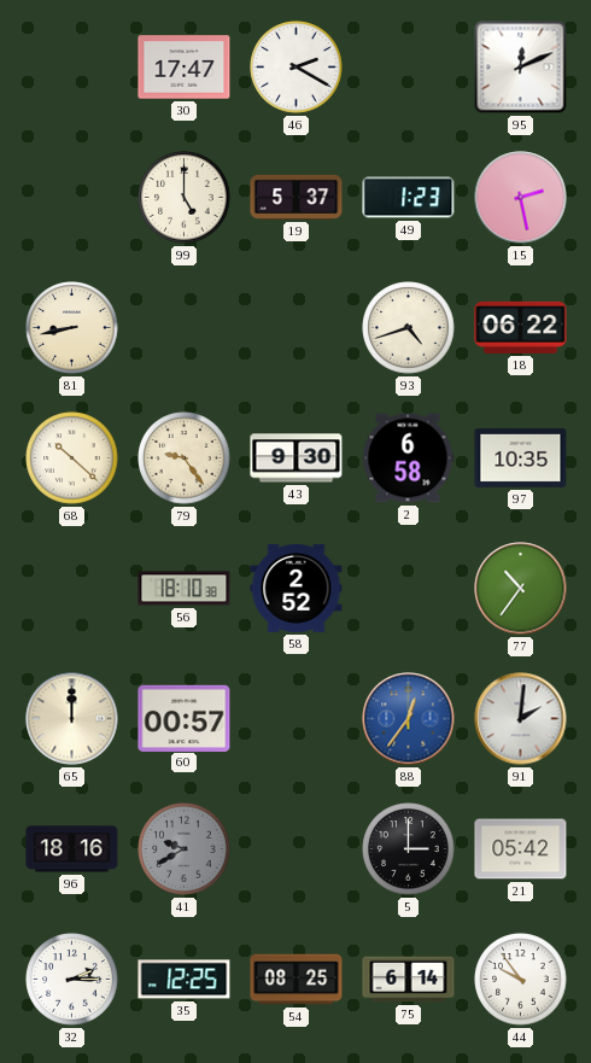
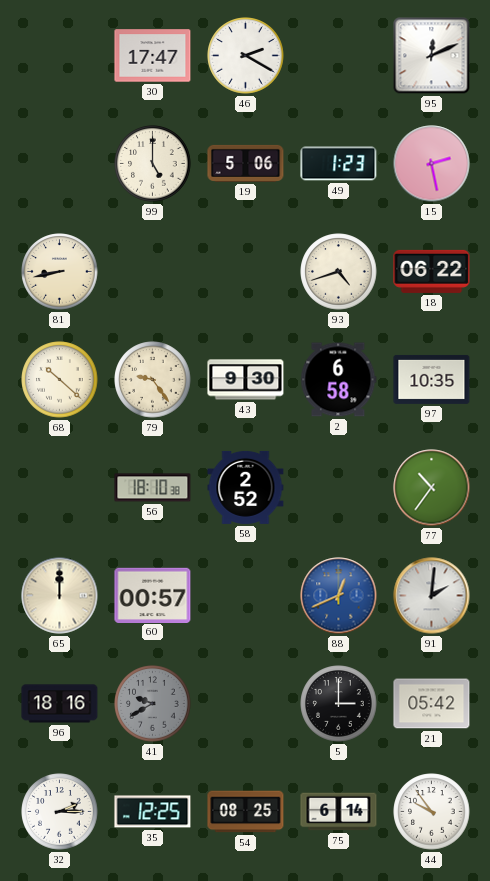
19: 5:37 -> 5:06 (246, 163)
88: 12:36 -> 12:41 (339, 596)
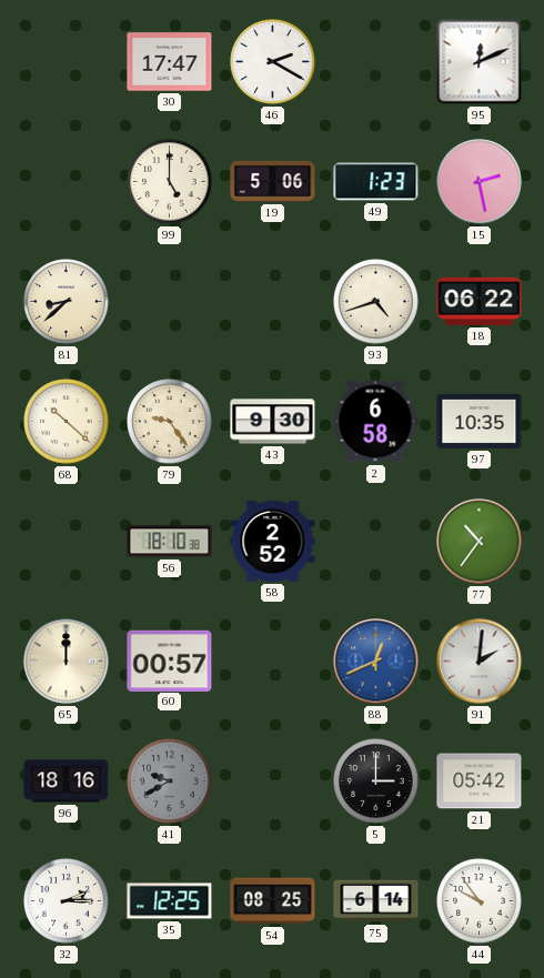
81: 8:43 -> 8:38 (67, 302)
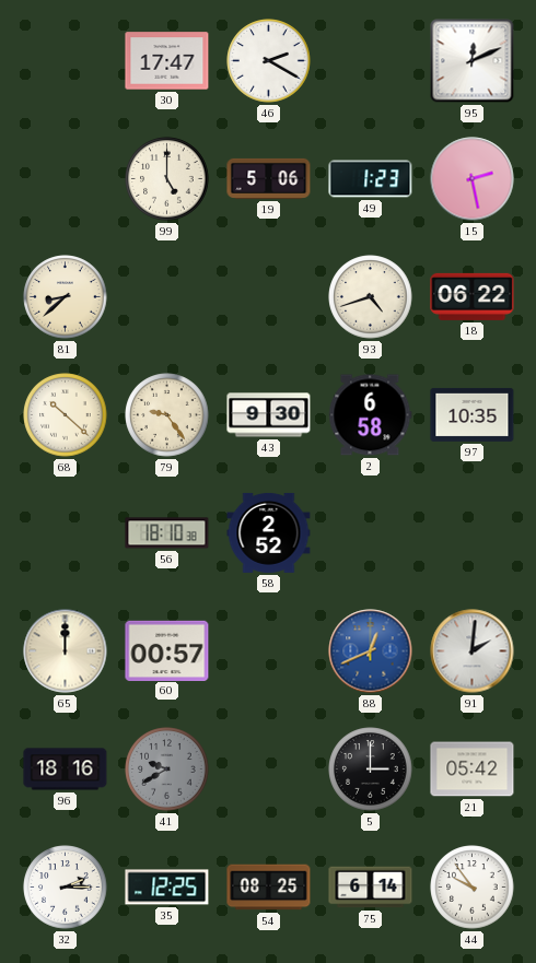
77: 10:36 -> none (480, 542)
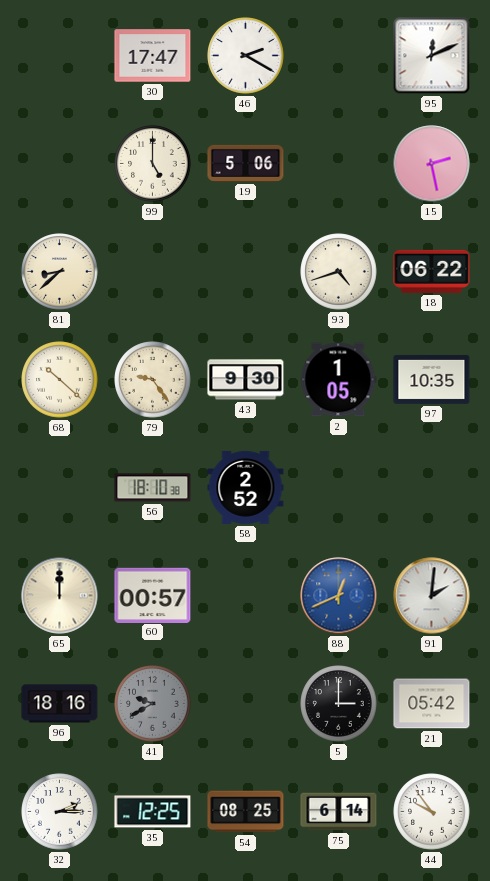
49: 1:23 -> none (371, 179)
2: 6:58 -> 1:05 (338, 380)
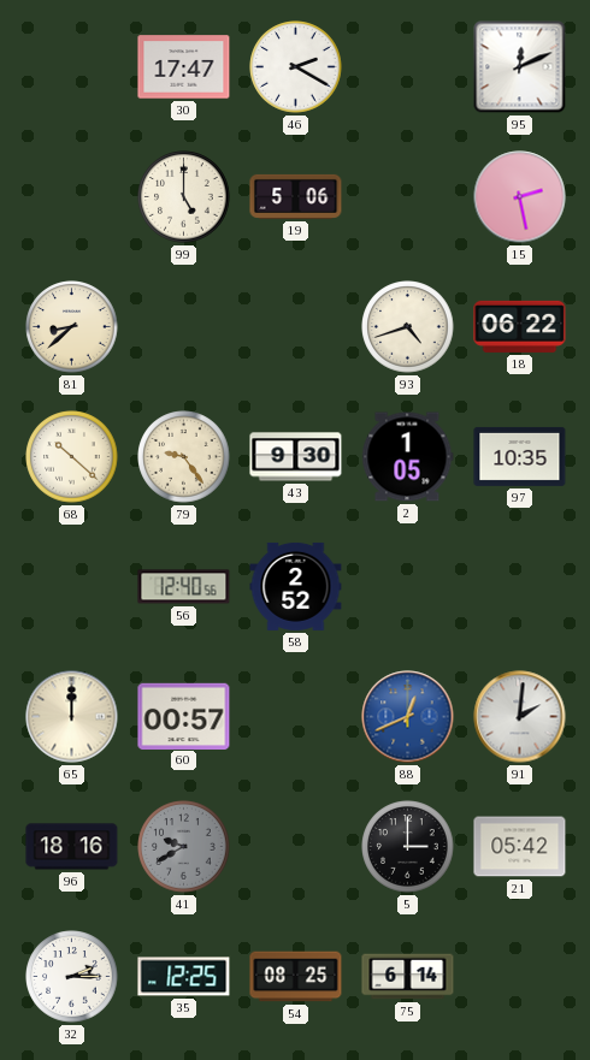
56: 18:10 -> 12:40 (184, 587)
44: 9:54 -> none (432, 812)
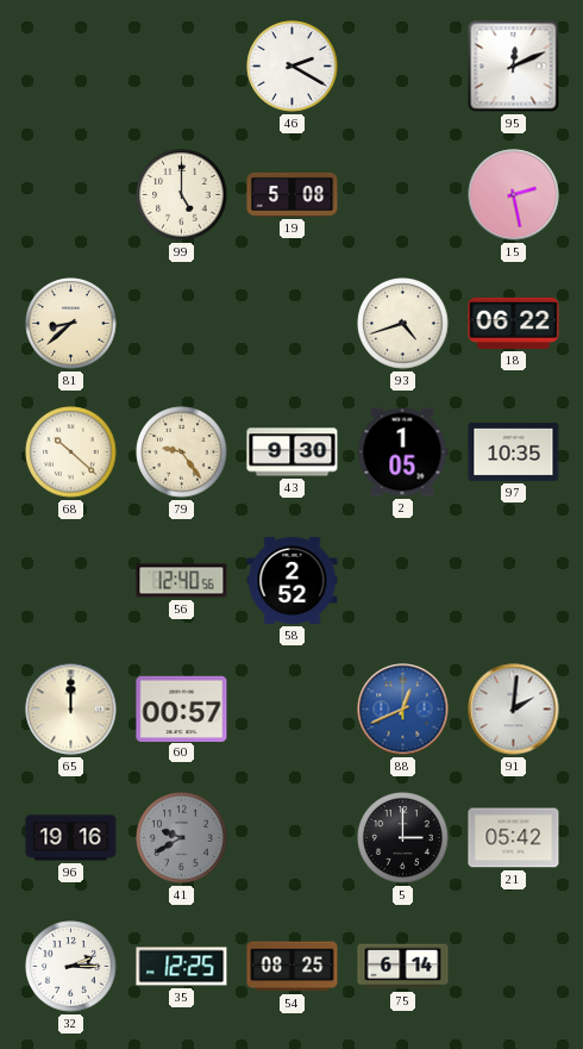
30: 17:47 -> none (184, 67)
19: 5:06 -> 5:08 (293, 194)
96: 18:16 -> 19:16 (71, 838)
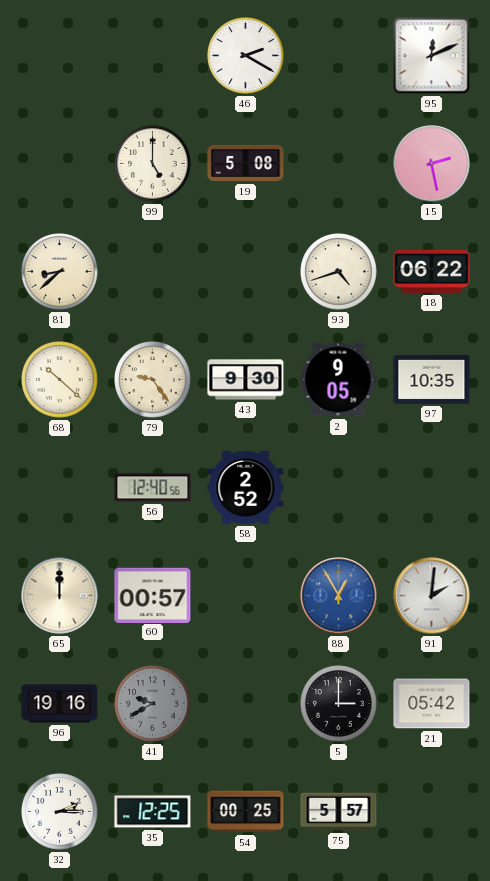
2: 1:05 -> 9:05 (338, 380)
88: 12:41 -> 12:55 (339, 596)
54: 08:25 -> 00:25 (246, 812)
75: 6:14 -> 5:57 (339, 812)
